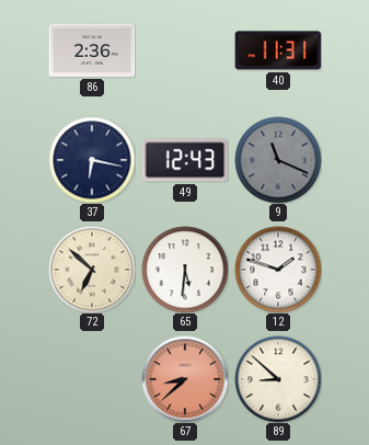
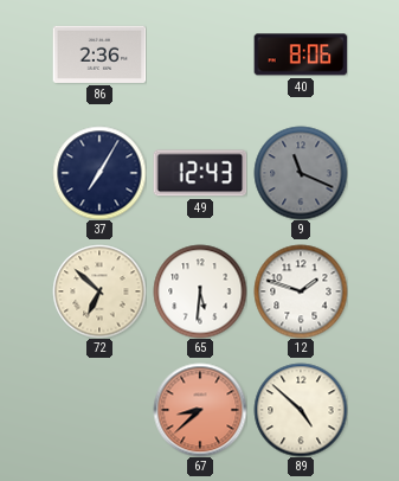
40: 11:31 -> 8:06 (301, 54)
37: 6:17 -> 7:05 (99, 173)
89: 8:52 -> 4:52 (301, 410)
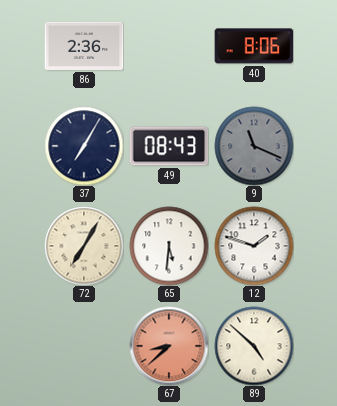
49: 12:43 -> 08:43 (169, 146)
72: 6:52 -> 7:05 (84, 246)
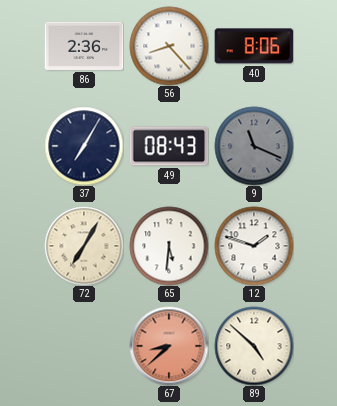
56: none -> 8:23 (169, 46)
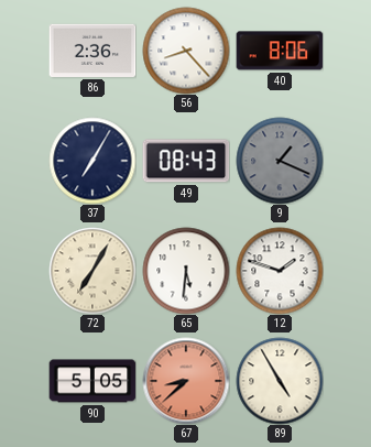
9: 11:19 -> 1:19 (280, 161)
90: none -> 5:05 (92, 381)
89: 4:52 -> 4:55 (280, 381)
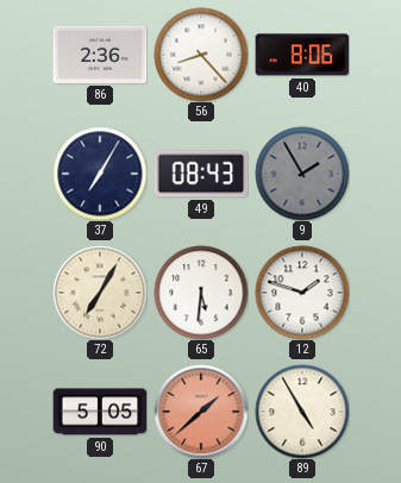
9: 1:19 -> 1:55 (302, 174)
67: 8:38 -> 1:38 (201, 412)
